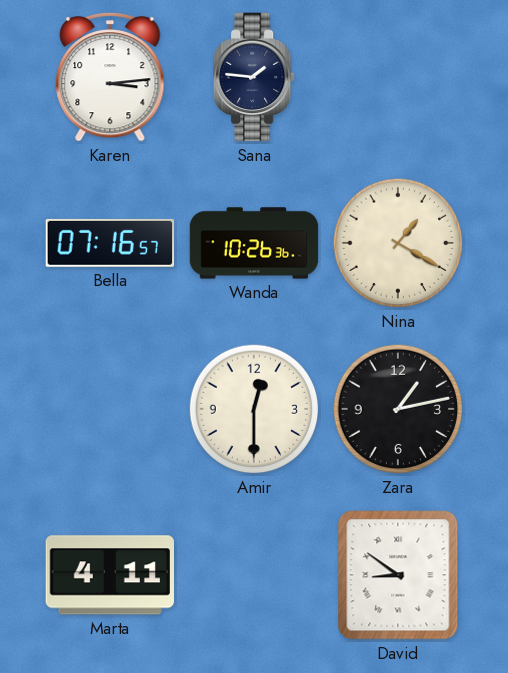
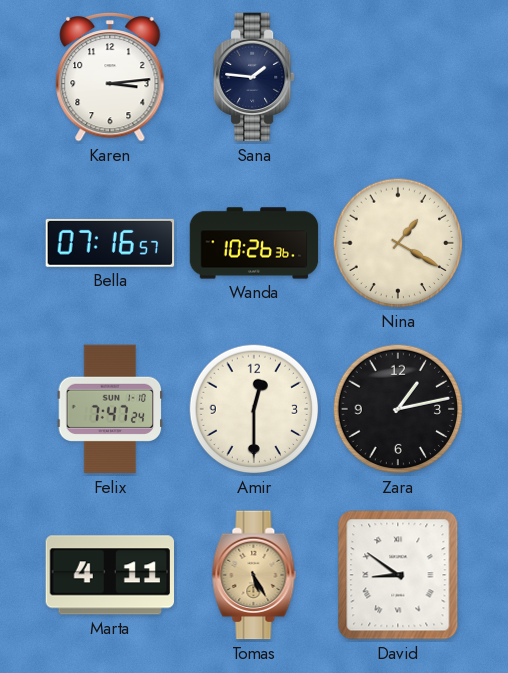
Felix: none -> 7:47 (110, 409)
Tomas: none -> 5:25 (254, 575)
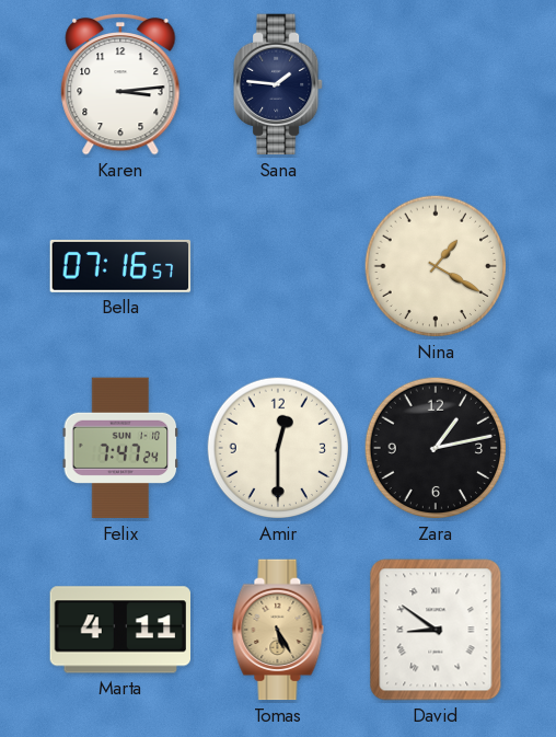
Wanda: 10:26 -> none (254, 243)
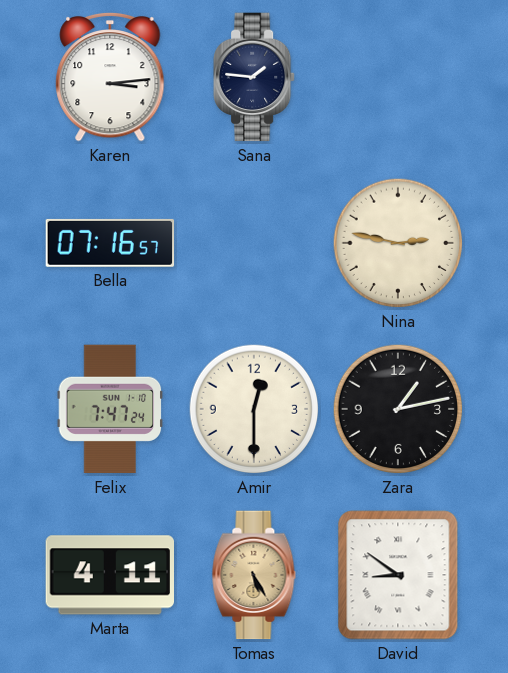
Nina: 1:20 -> 2:47 (398, 243)
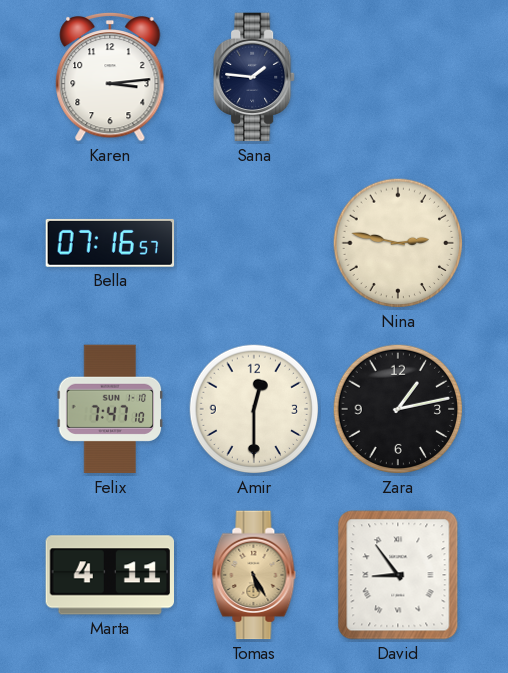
Felix: 7:47:24 -> 7:47:10 (110, 409)
David: 8:51 -> 8:54 (398, 575)
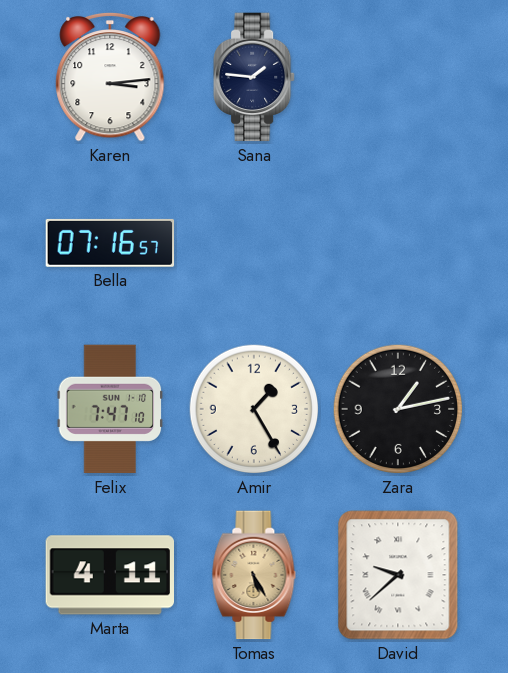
Nina: 2:47 -> none (398, 243)
Amir: 12:30 -> 1:25 (254, 409)
David: 8:54 -> 9:38 (398, 575)
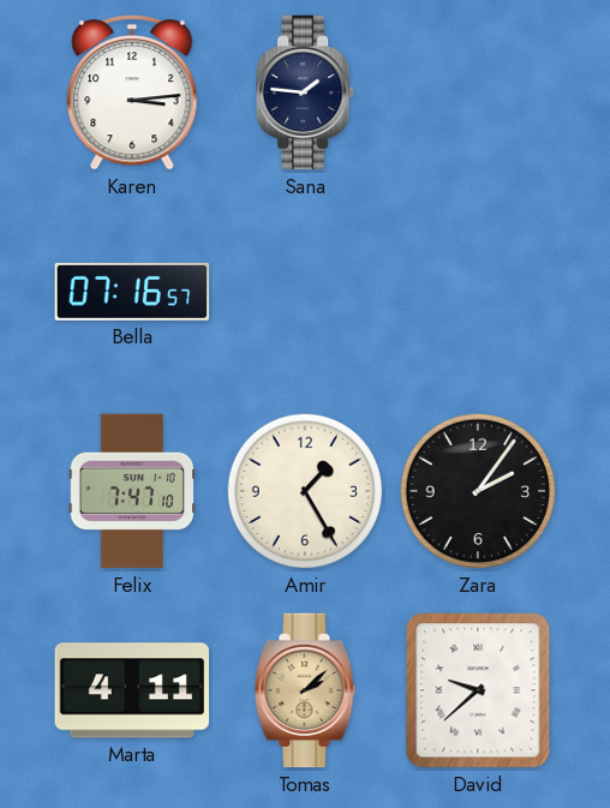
Zara: 1:13 -> 2:06 (478, 491)
Tomas: 5:25 -> 2:08 (305, 690)
